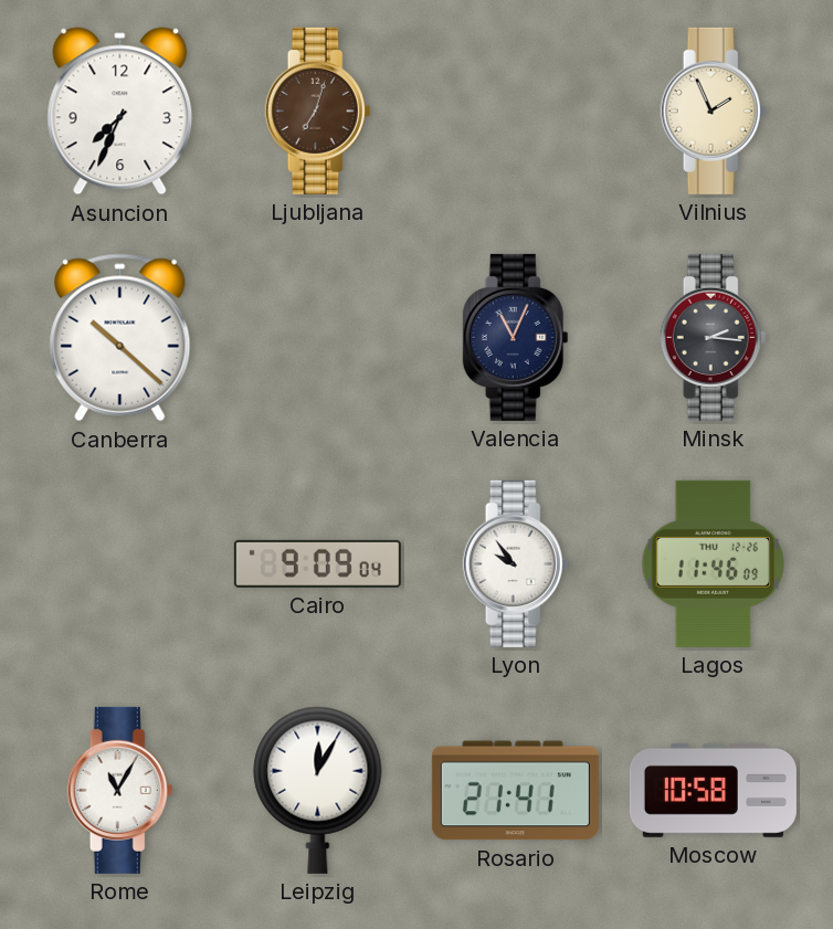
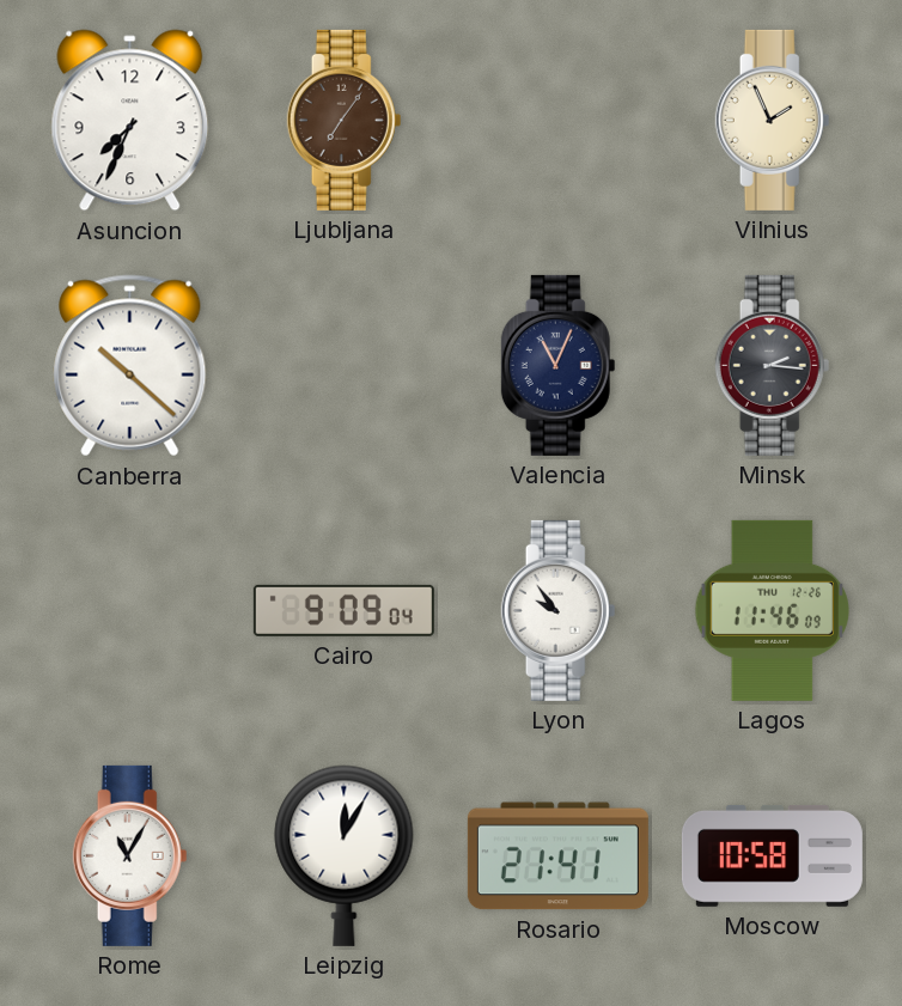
Ljubljana: 7:03 -> 7:06 (345, 120)
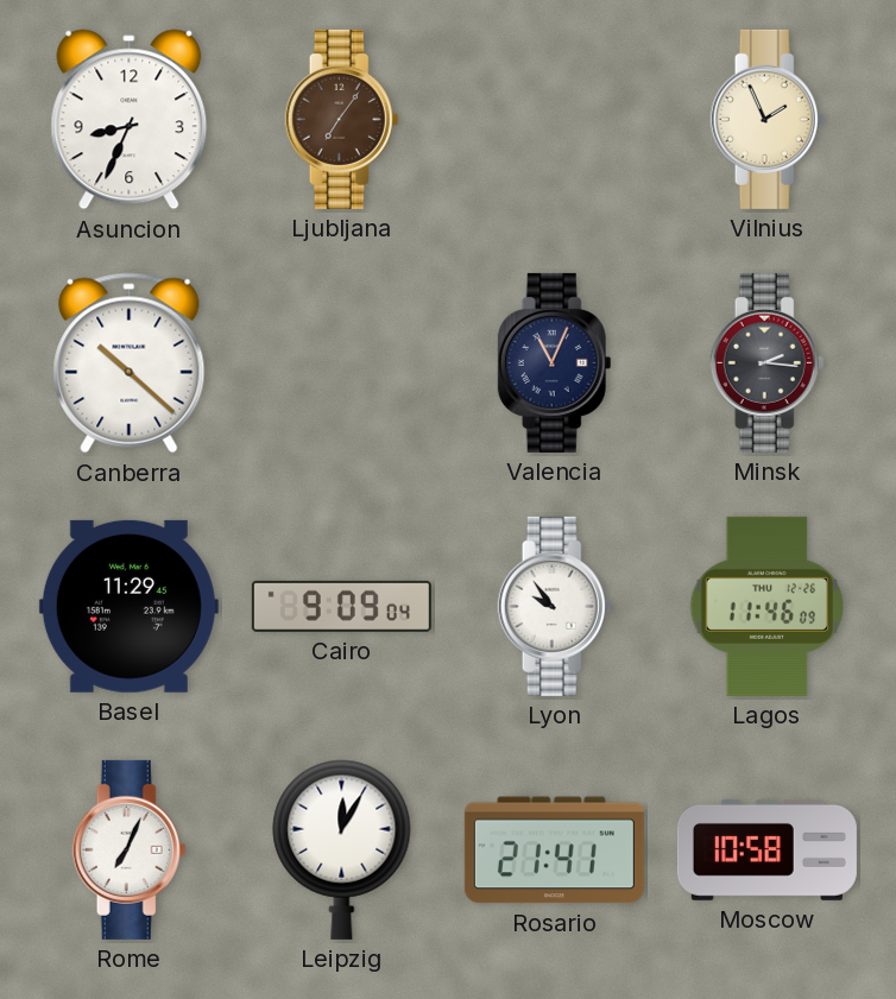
Asuncion: 7:34 -> 8:34 (130, 120)
Basel: none -> 11:29 (128, 606)
Rome: 11:05 -> 7:04 (130, 849)
